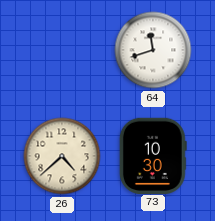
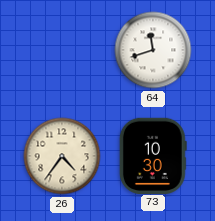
26: 4:38 -> 4:36 (62, 156)
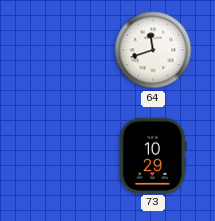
26: 4:36 -> none (62, 156)
73: 10:30 -> 10:29 (153, 155)
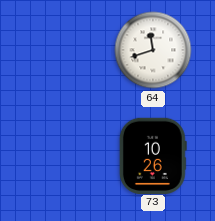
73: 10:29 -> 10:26 (153, 155)
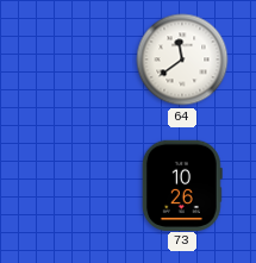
64: 11:42 -> 11:39 (182, 60)
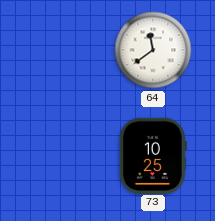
73: 10:26 -> 10:25 (153, 155)
